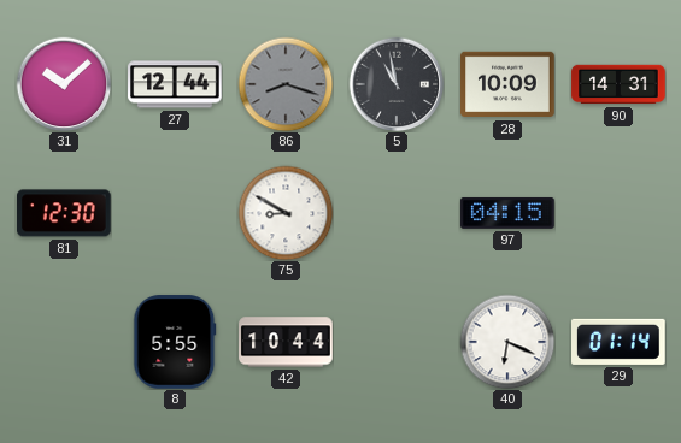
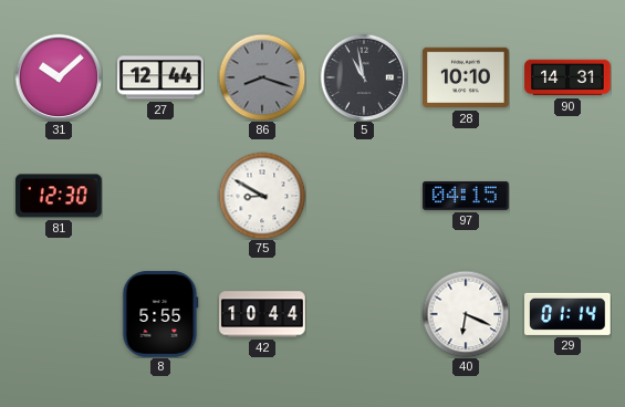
28: 10:09 -> 10:10 (466, 77)
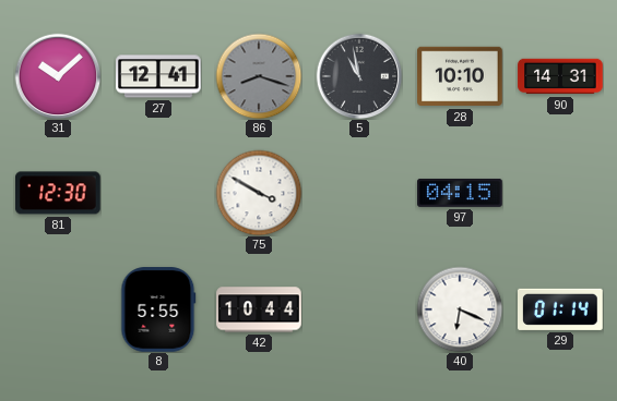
27: 12:44 -> 12:41 (158, 76)
75: 8:50 -> 3:50 (259, 193)
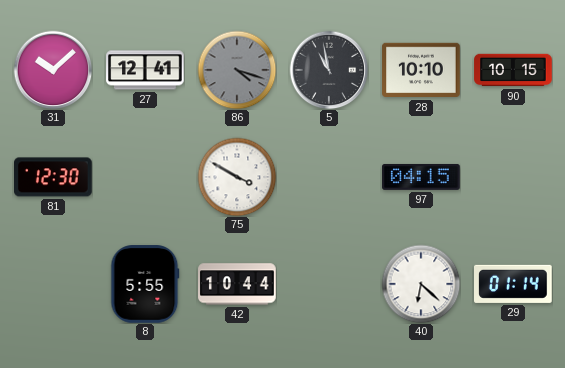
86: 8:18 -> 4:18 (237, 70)
90: 14:31 -> 10:15 (513, 70)
40: 6:19 -> 6:22 (421, 284)
